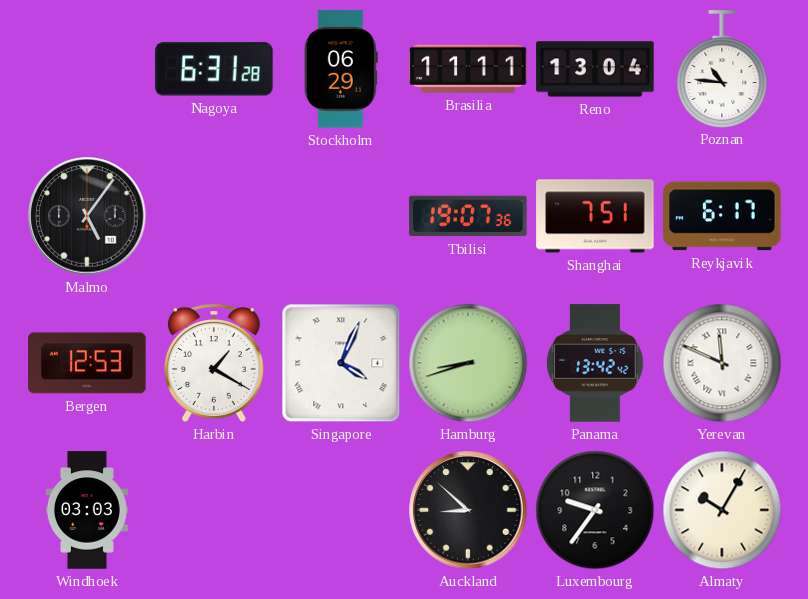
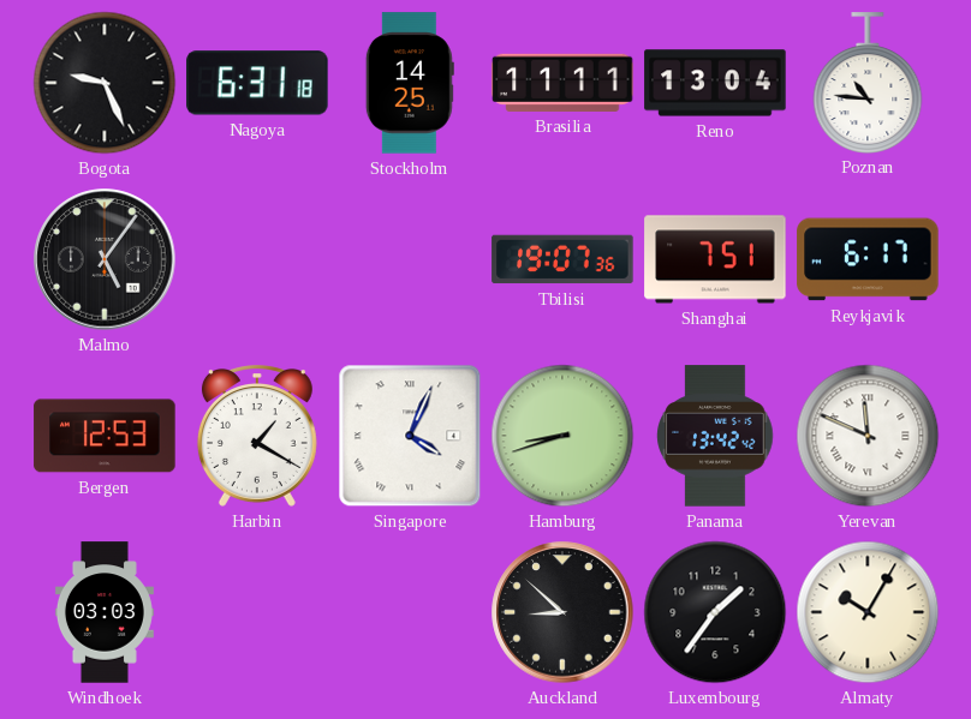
Bogota: none -> 9:26 (105, 83)
Nagoya: 6:31:28 -> 6:31:18 (257, 83)
Stockholm: 06:29 -> 14:25 (410, 83)
Luxembourg: 9:36 -> 1:36 (715, 612)
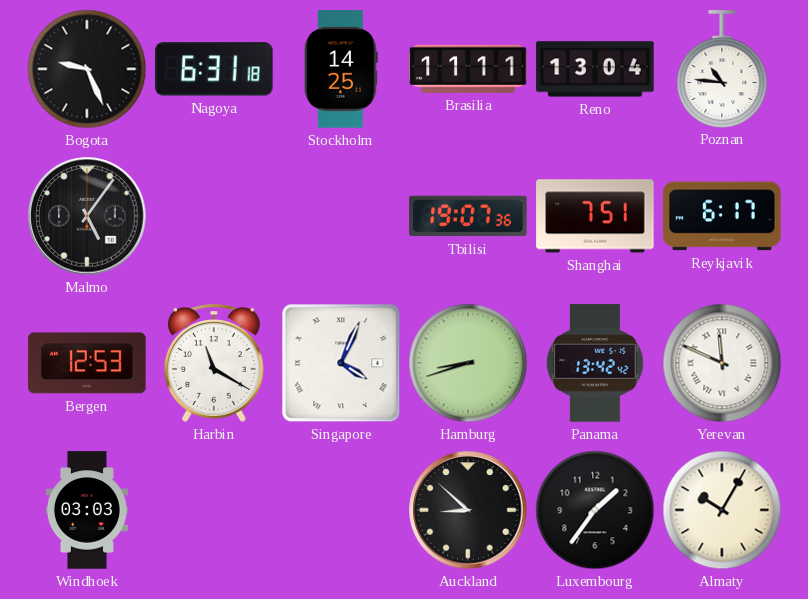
Harbin: 1:20 -> 11:20 (214, 363)
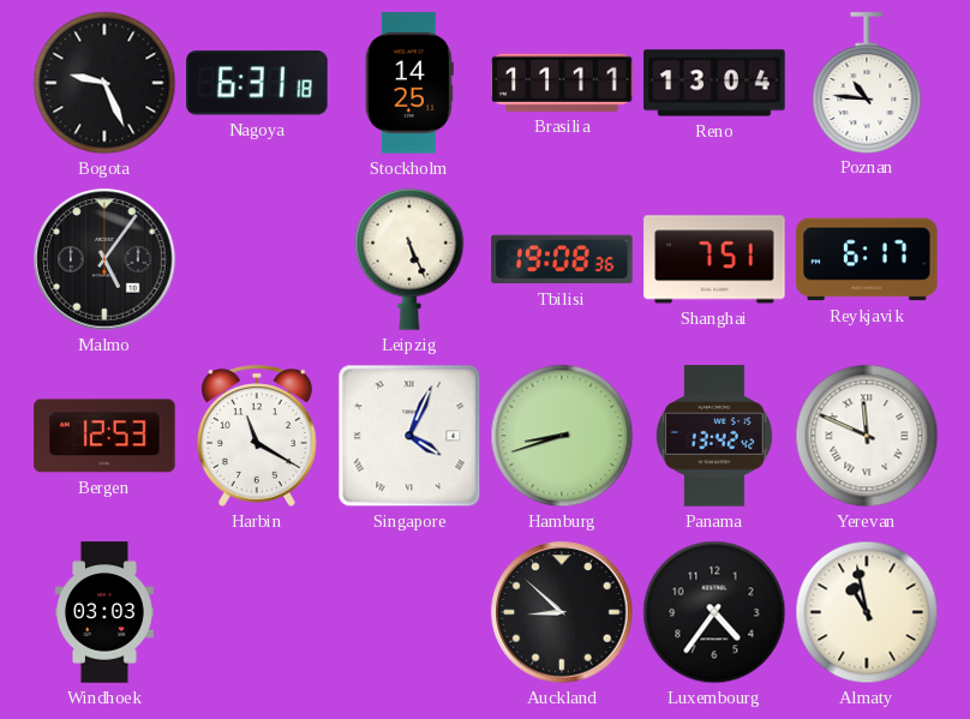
Leipzig: none -> 5:26 (409, 259)
Tbilisi: 19:07 -> 19:08 (562, 259)
Luxembourg: 1:36 -> 4:36 (714, 612)
Almaty: 10:05 -> 10:58 (867, 612)
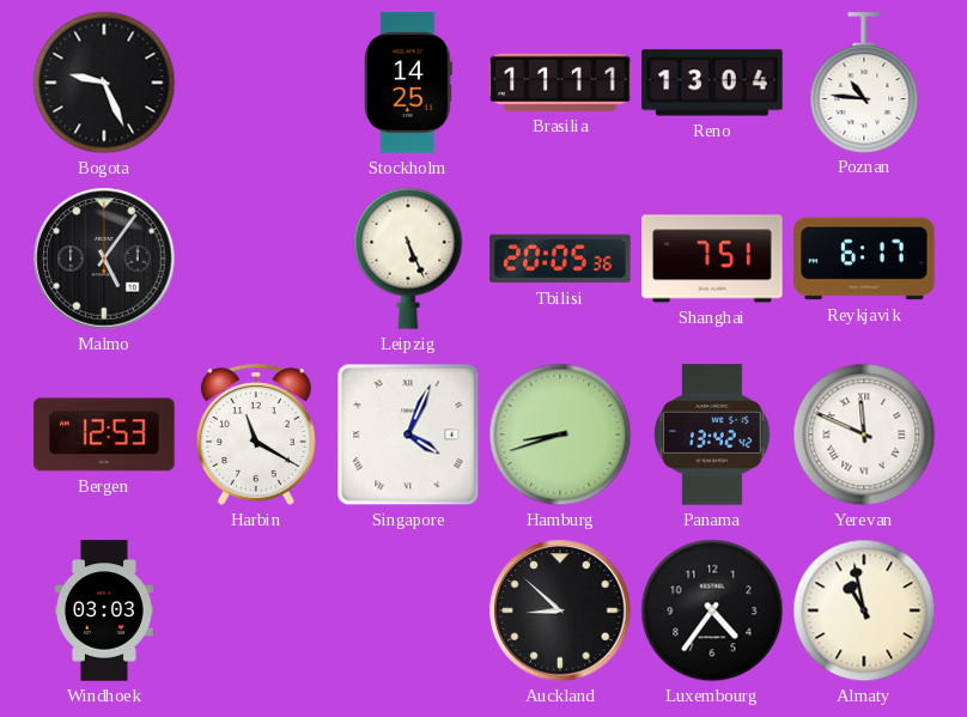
Nagoya: 6:31 -> none (257, 83)
Tbilisi: 19:08 -> 20:05 (560, 259)
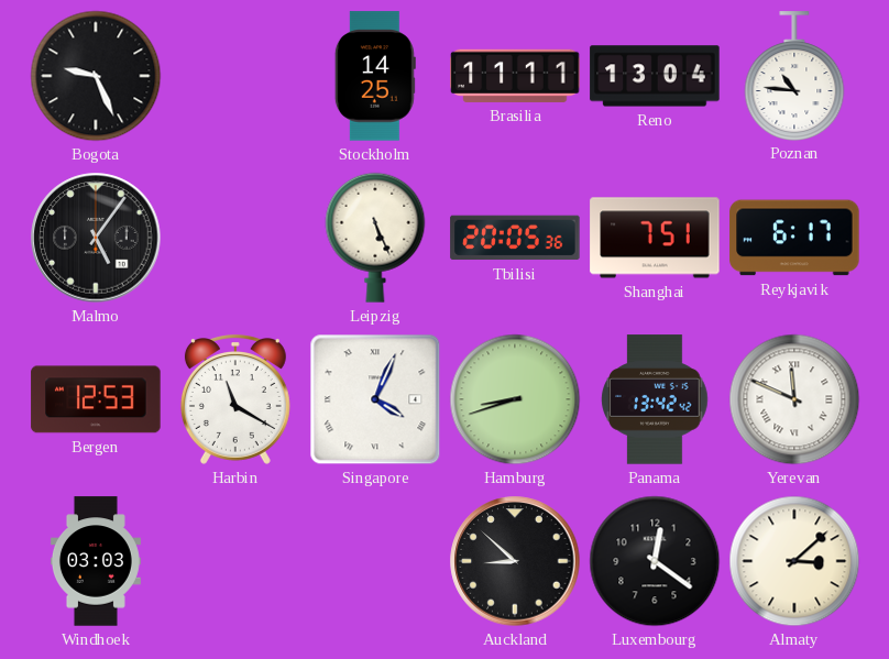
Luxembourg: 4:36 -> 12:21 (655, 561)
Almaty: 10:58 -> 3:08 (794, 561)
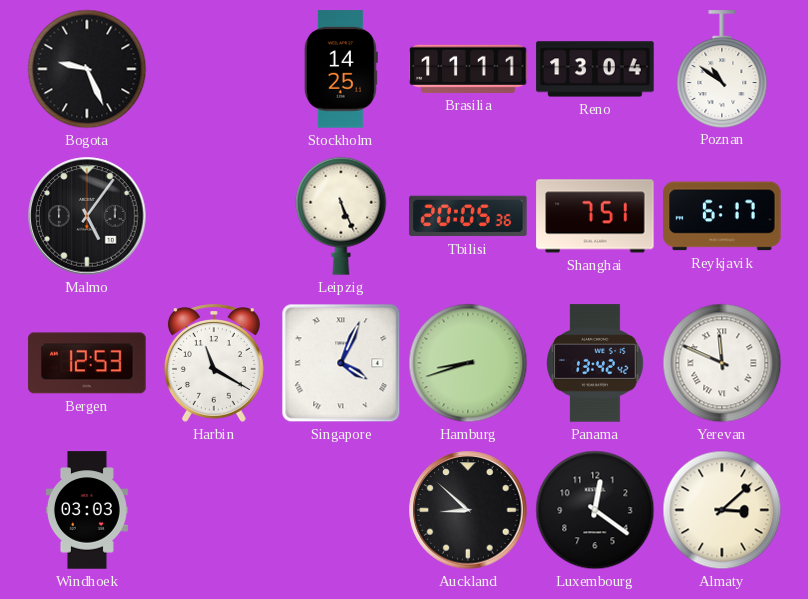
Poznan: 10:46 -> 10:51 (722, 69)
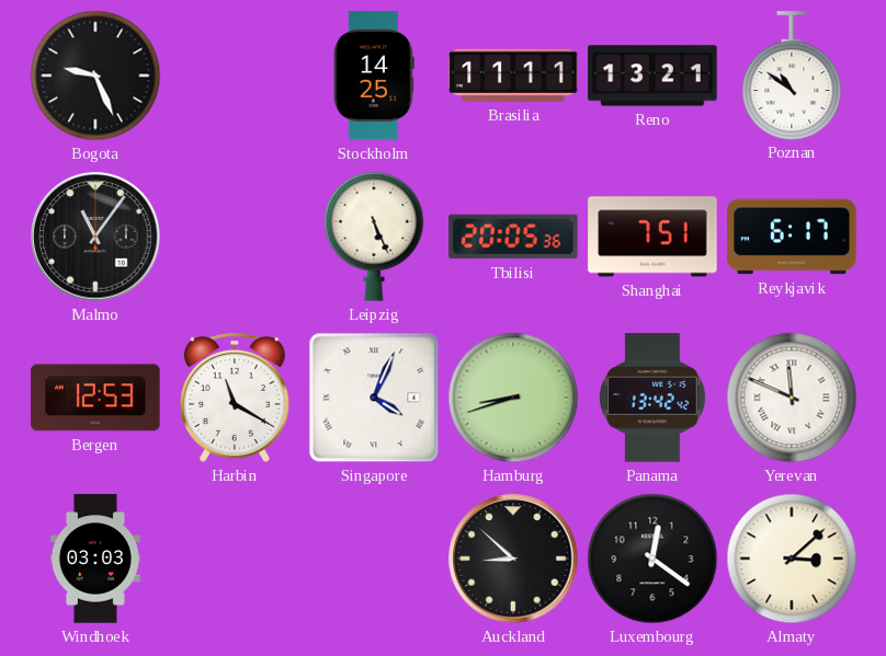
Reno: 13:04 -> 13:21 (652, 76)
Malmo: 5:06 -> 11:06 (95, 237)
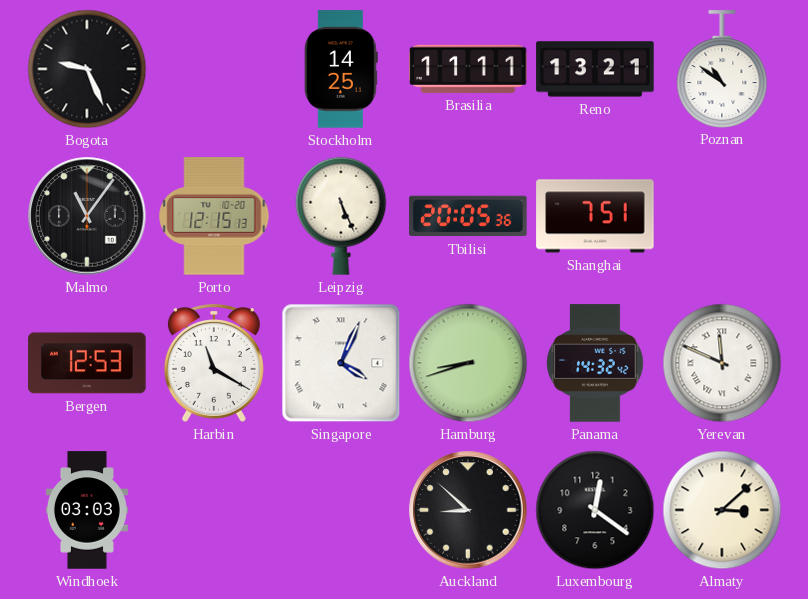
Porto: none -> 12:15 (214, 216)
Reykjavik: 6:17 -> none (792, 237)
Panama: 13:42 -> 14:32 (595, 363)
